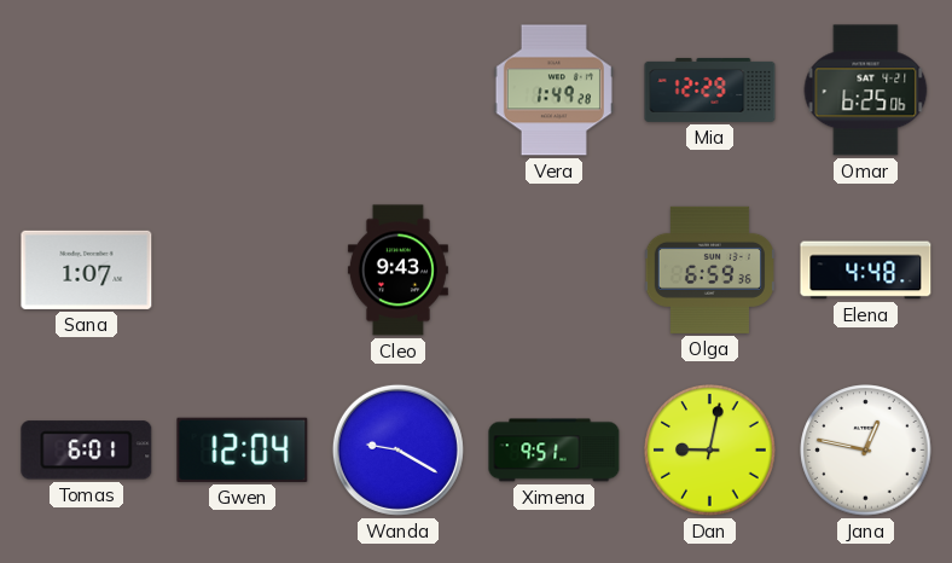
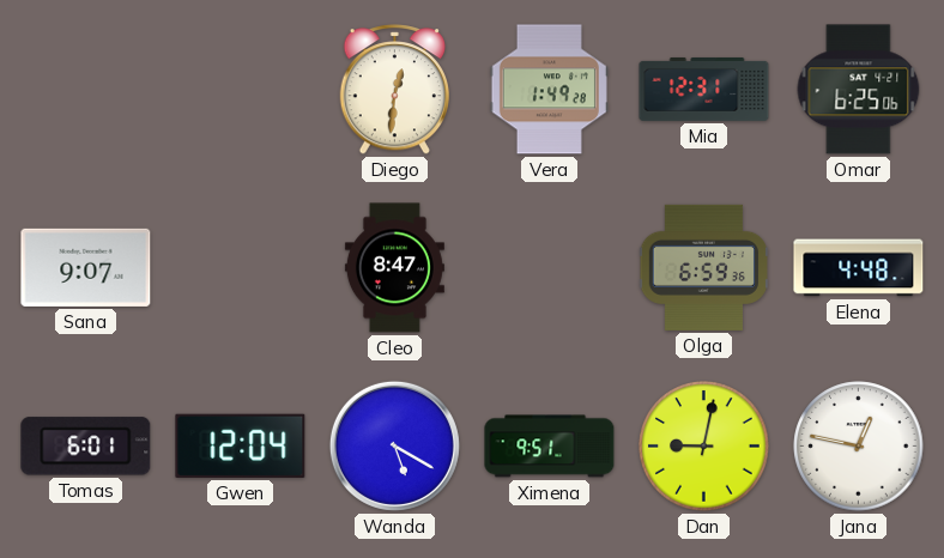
Diego: none -> 12:31 (394, 90)
Mia: 12:29 -> 12:31 (704, 89)
Sana: 1:07 -> 9:07 (86, 267)
Cleo: 9:43 -> 8:47 (394, 268)
Wanda: 9:20 -> 5:20 (394, 445)
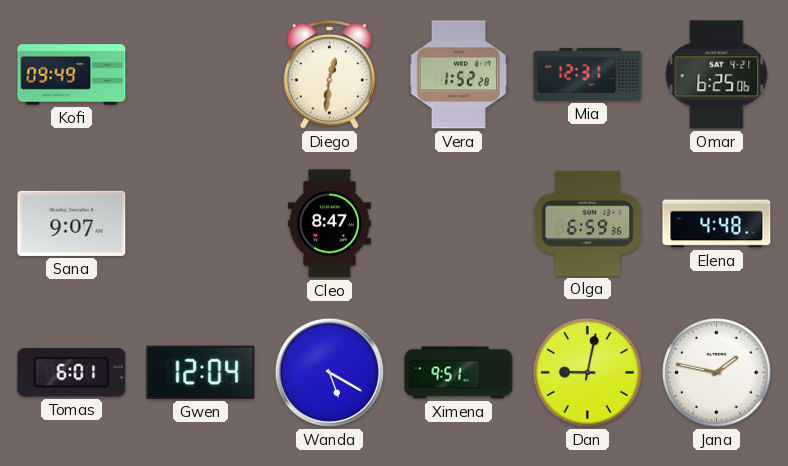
Kofi: none -> 09:49 (72, 75)
Vera: 1:49 -> 1:52 (458, 75)
Jana: 12:47 -> 1:47 (717, 373)
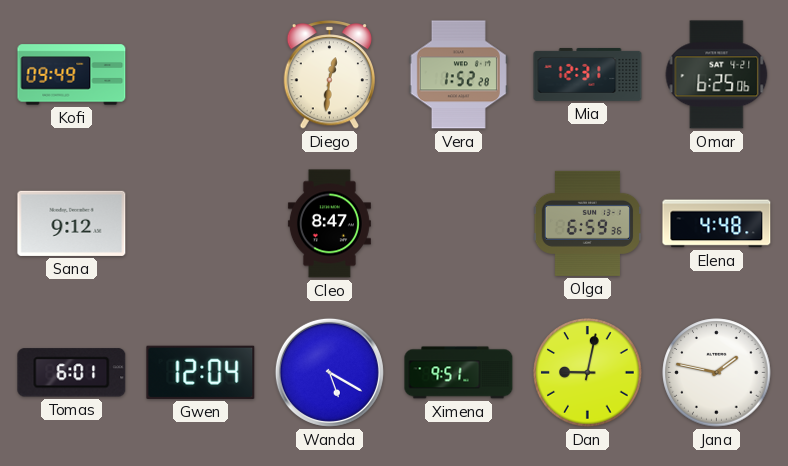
Sana: 9:07 -> 9:12 (72, 223)
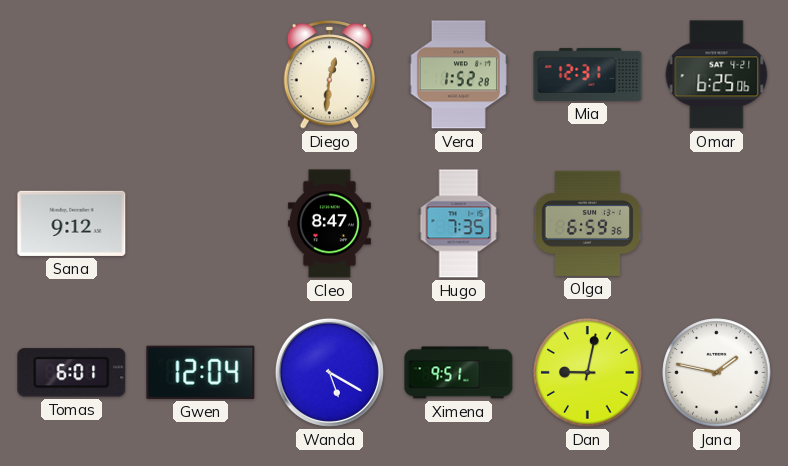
Kofi: 09:49 -> none (72, 75)
Hugo: none -> 7:35 (459, 224)
Elena: 4:48 -> none (717, 224)
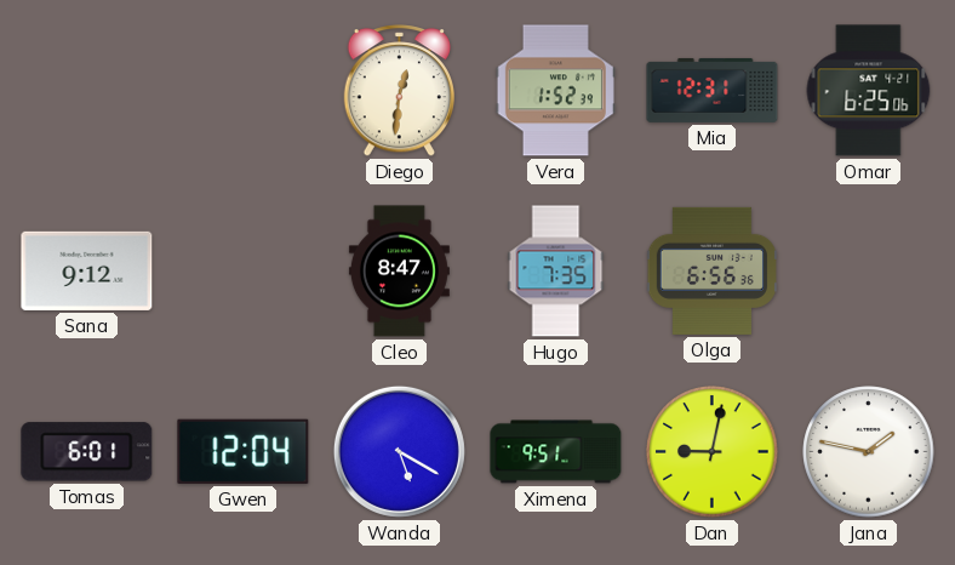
Vera: 1:52:28 -> 1:52:39 (555, 91)
Olga: 6:59 -> 6:56 (711, 270)
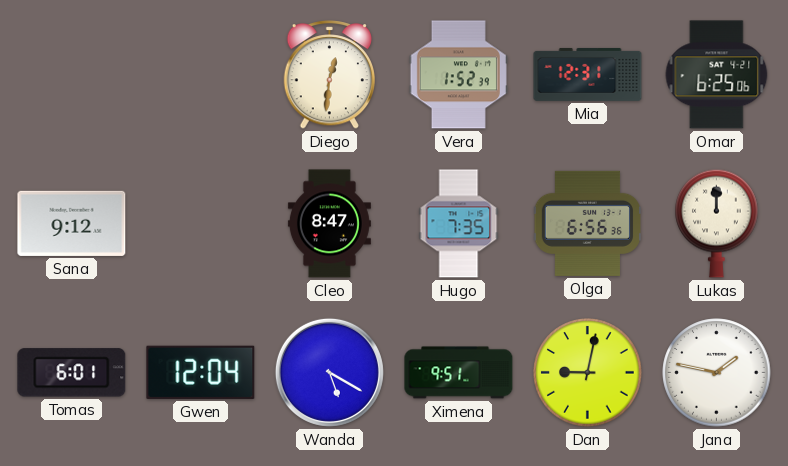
Lukas: none -> 12:00 (717, 223)
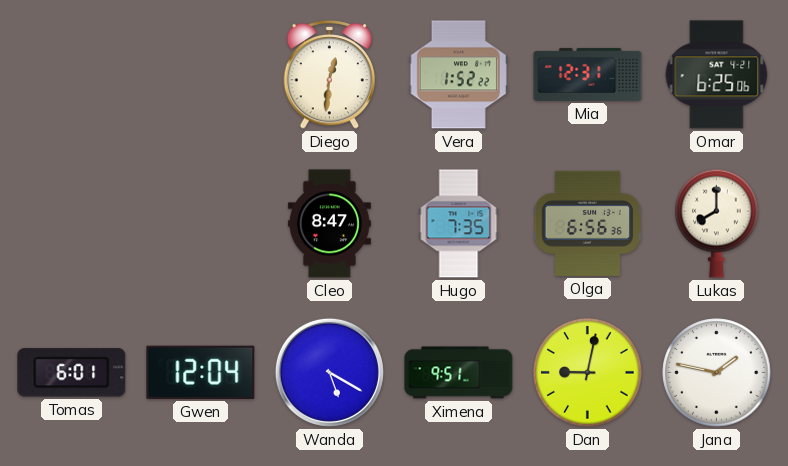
Vera: 1:52:39 -> 1:52:22 (458, 75)
Sana: 9:12 -> none (72, 223)
Lukas: 12:00 -> 8:00 (717, 223)
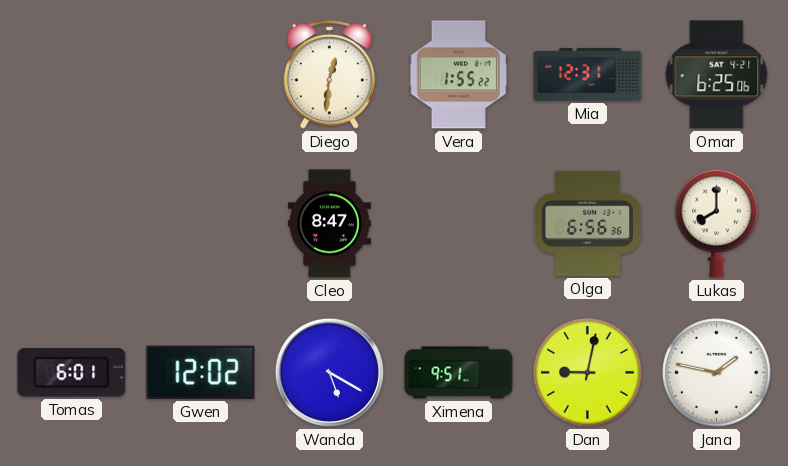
Vera: 1:52 -> 1:55 (458, 75)
Hugo: 7:35 -> none (459, 224)
Gwen: 12:04 -> 12:02 (201, 372)
